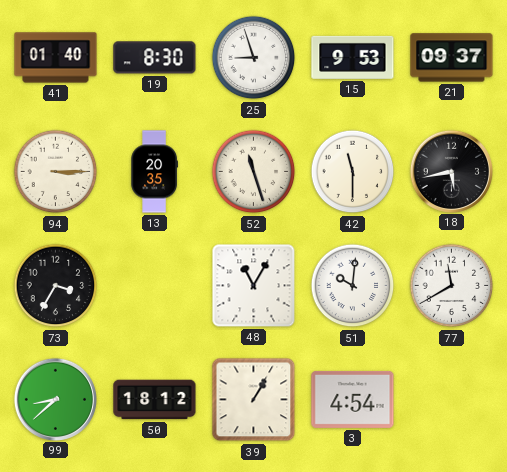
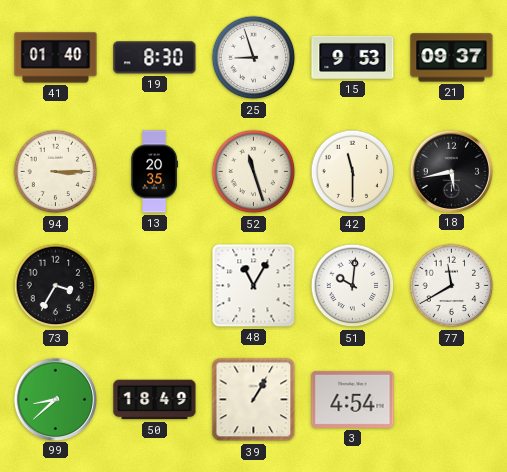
50: 18:12 -> 18:49 (155, 400)
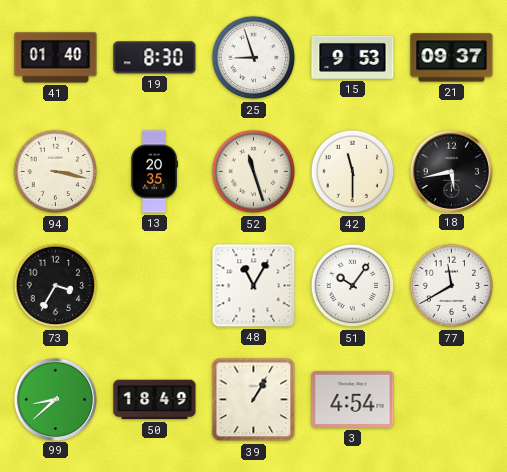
94: 3:15 -> 3:17 (56, 172)
51: 10:01 -> 10:06 (353, 286)
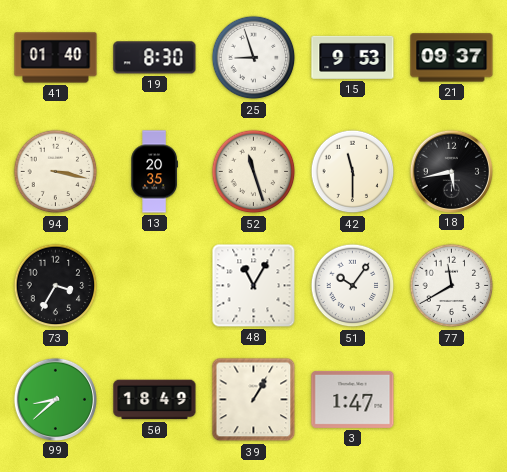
3: 4:54 -> 1:47 (353, 399)
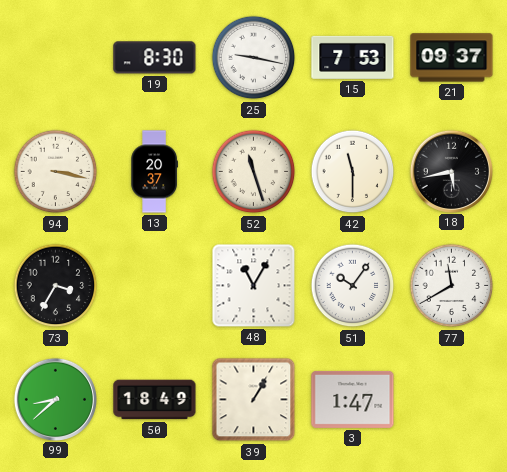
41: 01:40 -> none (56, 58)
25: 8:57 -> 9:17 (254, 58)
15: 9:53 -> 7:53 (353, 57)
13: 20:35 -> 20:37 (154, 172)
